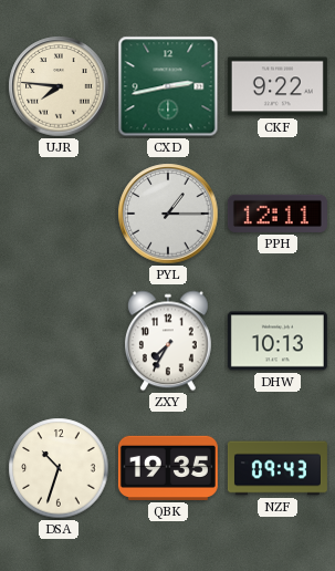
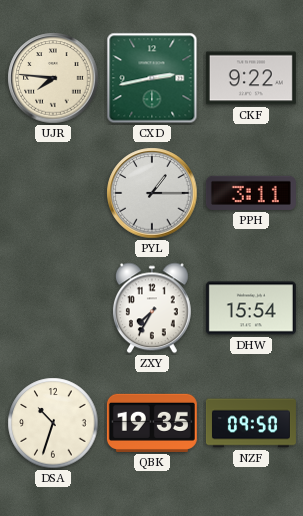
PPH: 12:11 -> 3:11 (251, 193)
DHW: 10:13 -> 15:54 (251, 308)
NZF: 09:43 -> 09:50 (251, 423)
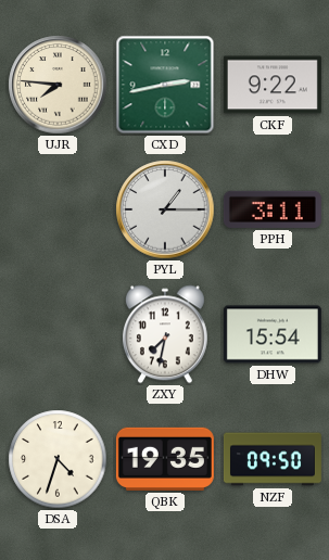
ZXY: 7:35 -> 7:32 (165, 334)
DSA: 10:33 -> 4:33 (58, 459)
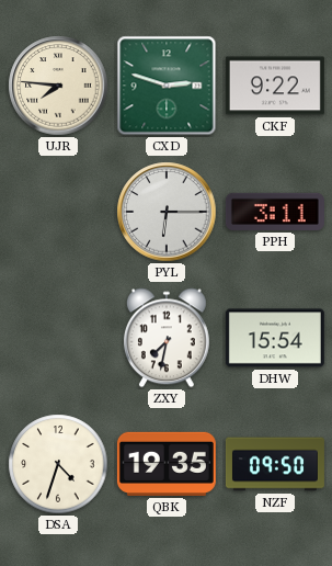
CXD: 2:43 -> 2:48 (167, 86)
PYL: 1:15 -> 6:15 (167, 212)
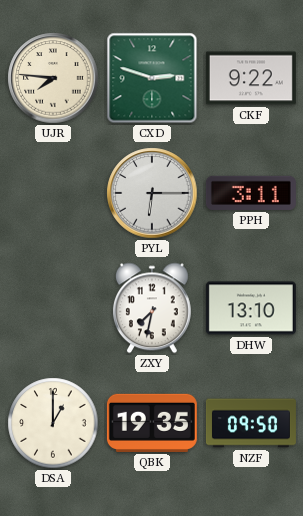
DHW: 15:54 -> 13:10 (251, 308)
DSA: 4:33 -> 1:00 (53, 423)
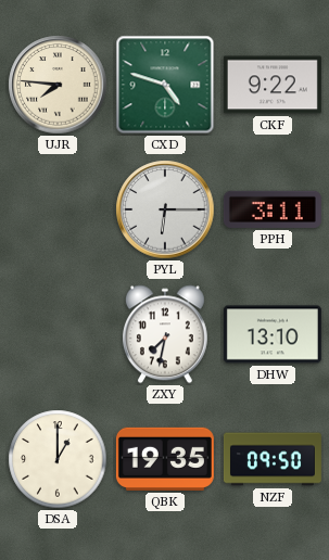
CXD: 2:48 -> 4:48 (165, 85)
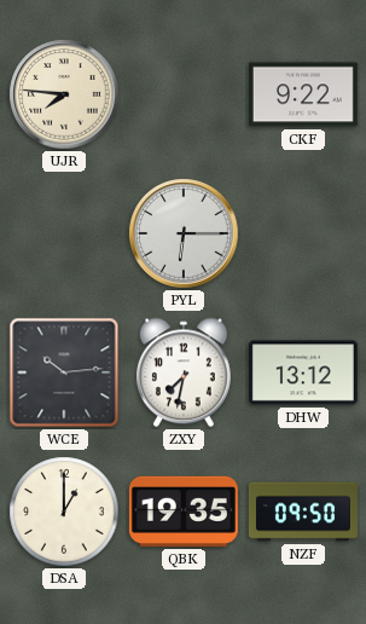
CXD: 4:48 -> none (165, 85)
PPH: 3:11 -> none (273, 209)
WCE: none -> 10:14 (64, 372)
DHW: 13:10 -> 13:12 (303, 372)
